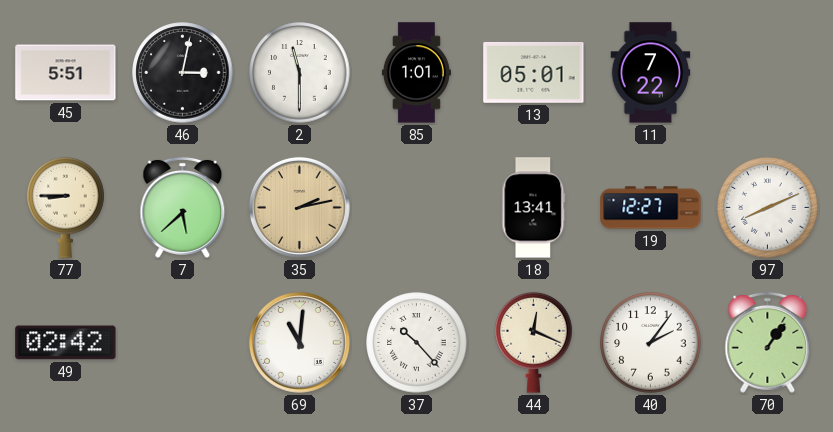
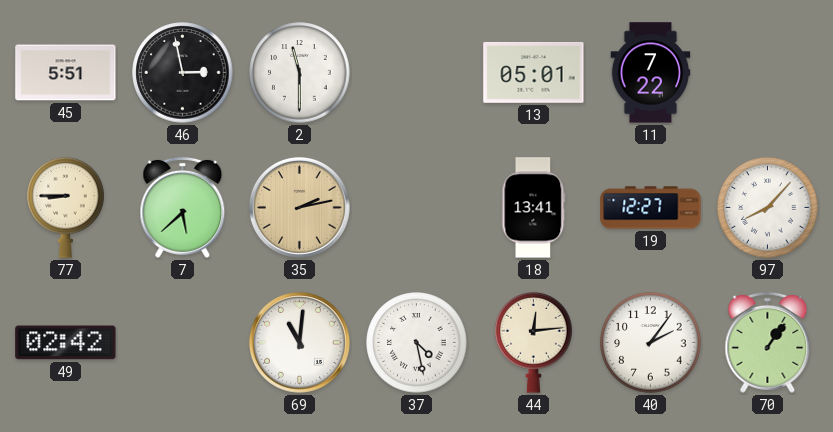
46: 3:02 -> 2:58 (183, 73)
85: 1:01 -> none (416, 73)
97: 8:11 -> 8:07 (768, 208)
37: 10:23 -> 4:28 (417, 343)
44: 12:19 -> 12:14 (534, 342)
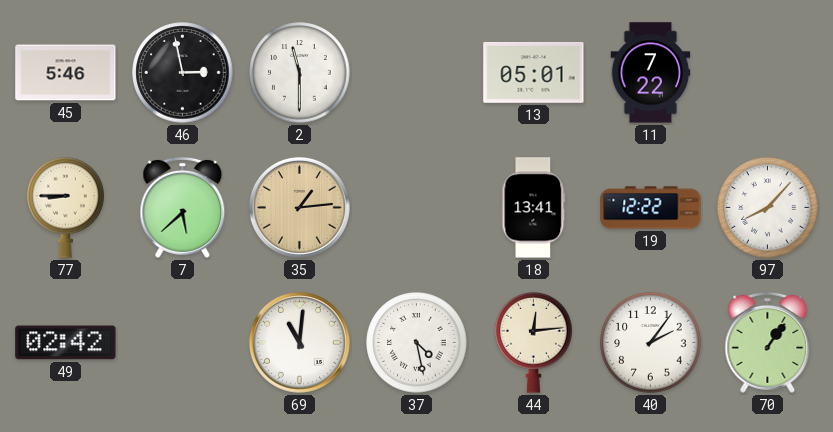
45: 5:51 -> 5:46 (66, 73)
35: 2:13 -> 1:14 (299, 207)
19: 12:27 -> 12:22 (651, 208)
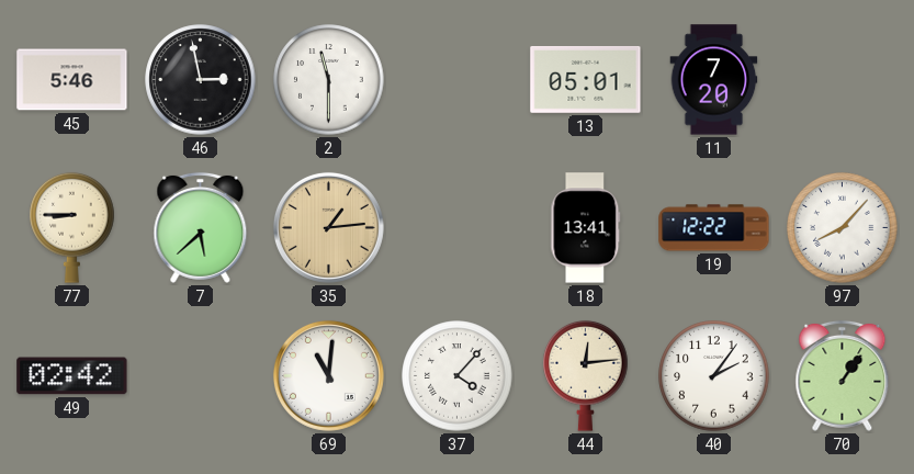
11: 7:22 -> 7:20 (714, 80)
37: 4:28 -> 4:07 (458, 376)
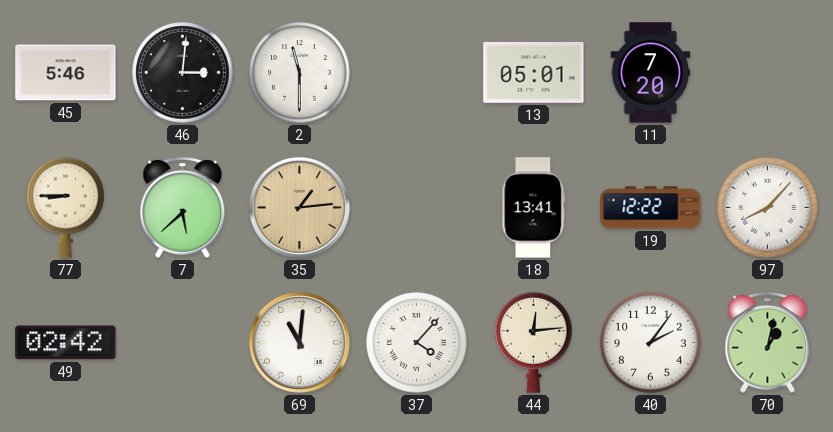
46: 2:58 -> 3:01 (183, 73)
70: 1:06 -> 1:02 (768, 342)
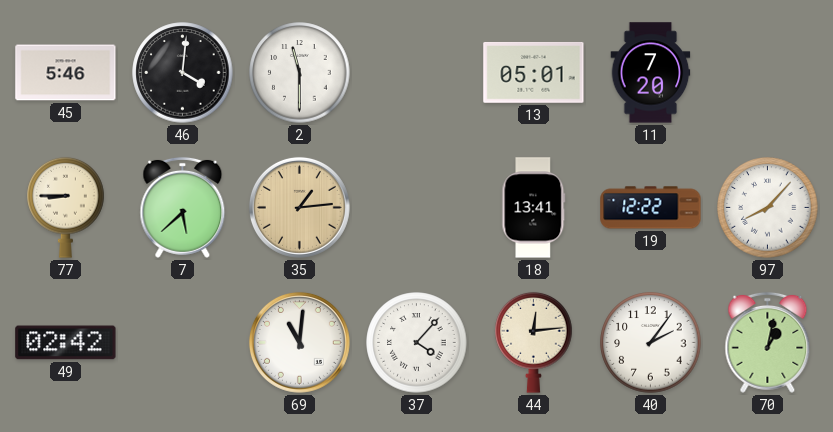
46: 3:01 -> 4:01 (183, 73)
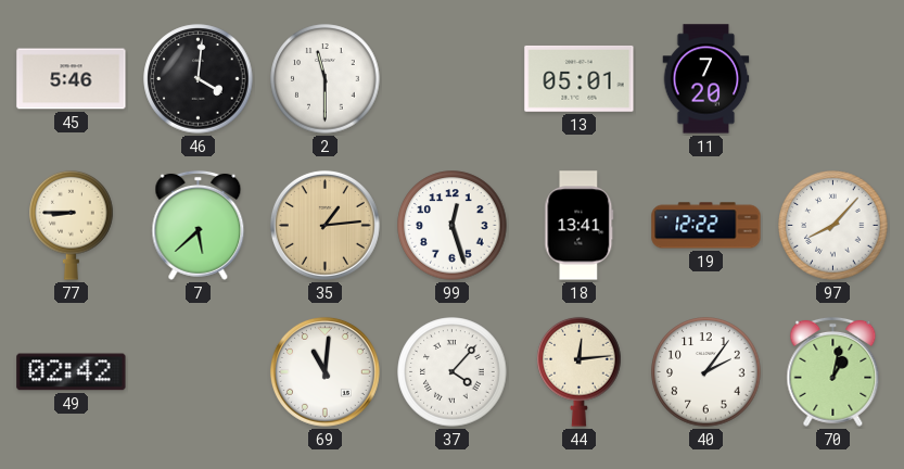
99: none -> 12:27 (453, 226)
